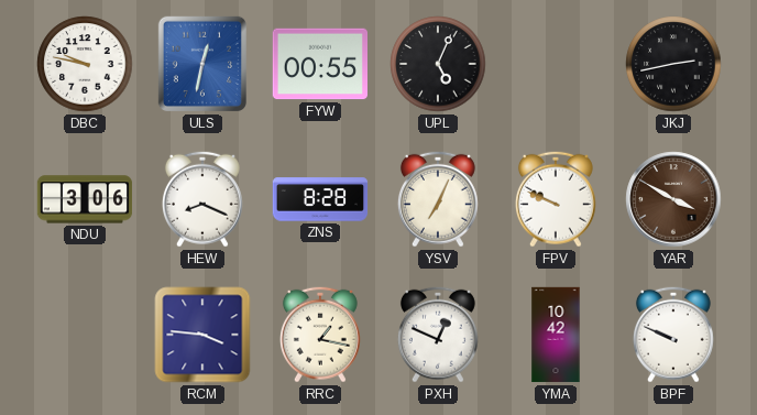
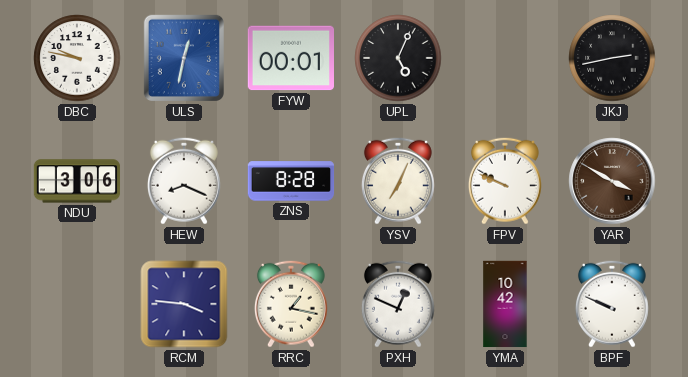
FYW: 00:55 -> 00:01 (290, 58)
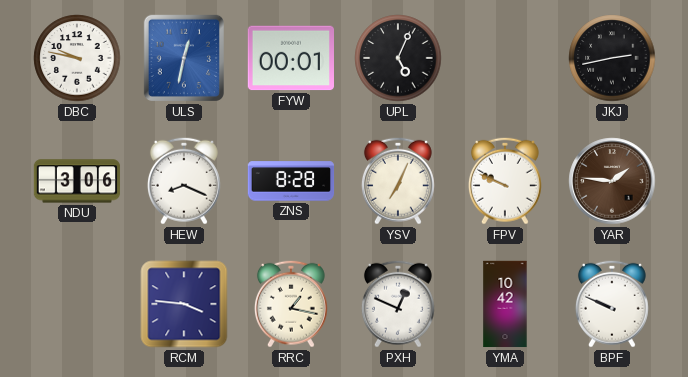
YAR: 3:50 -> 1:46 (612, 181)
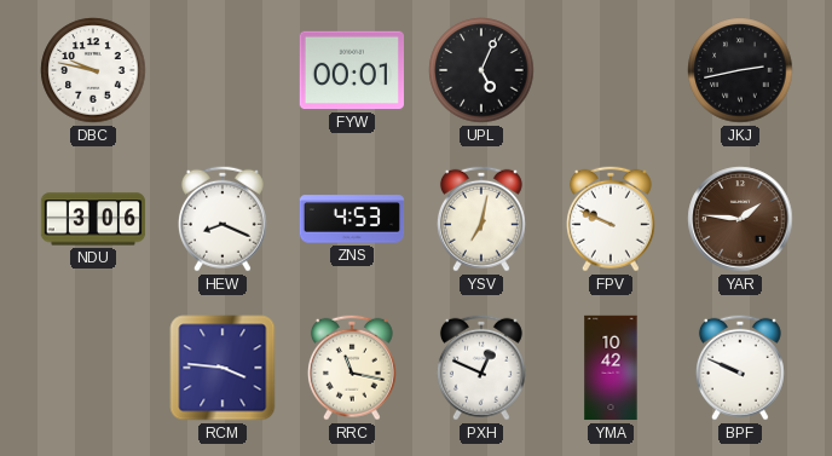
ULS: 12:32 -> none (184, 58)
ZNS: 8:28 -> 4:53 (352, 219)
YSV: 7:04 -> 7:02 (481, 219)
RRC: 1:17 -> 11:17 (352, 368)
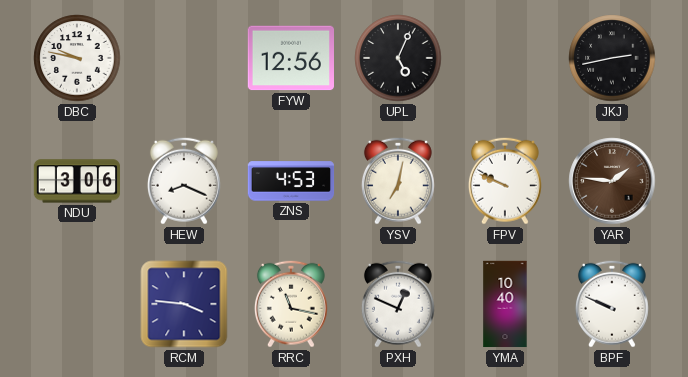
FYW: 00:01 -> 12:56 (290, 58)
YMA: 10:42 -> 10:40 (505, 304)
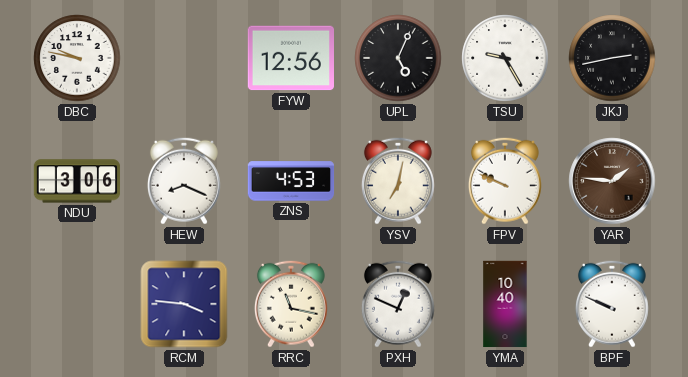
TSU: none -> 9:25 (505, 58)
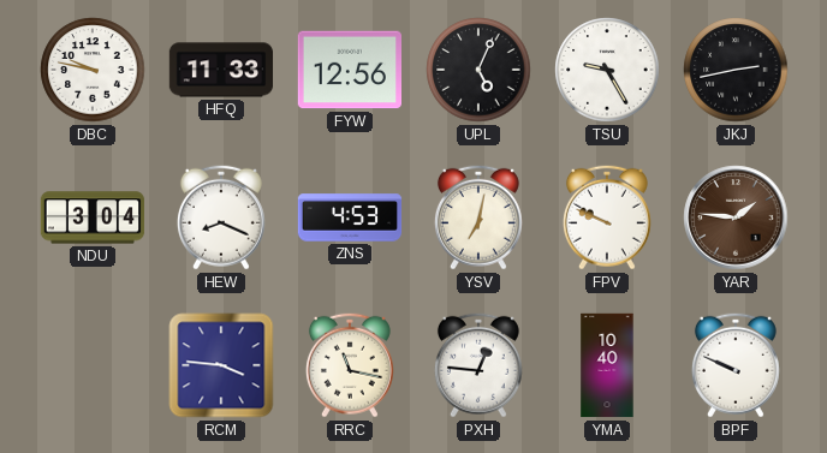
HFQ: none -> 11:33 (221, 70)
NDU: 3:06 -> 3:04 (93, 217)
PXH: 12:49 -> 12:46 (478, 365)
